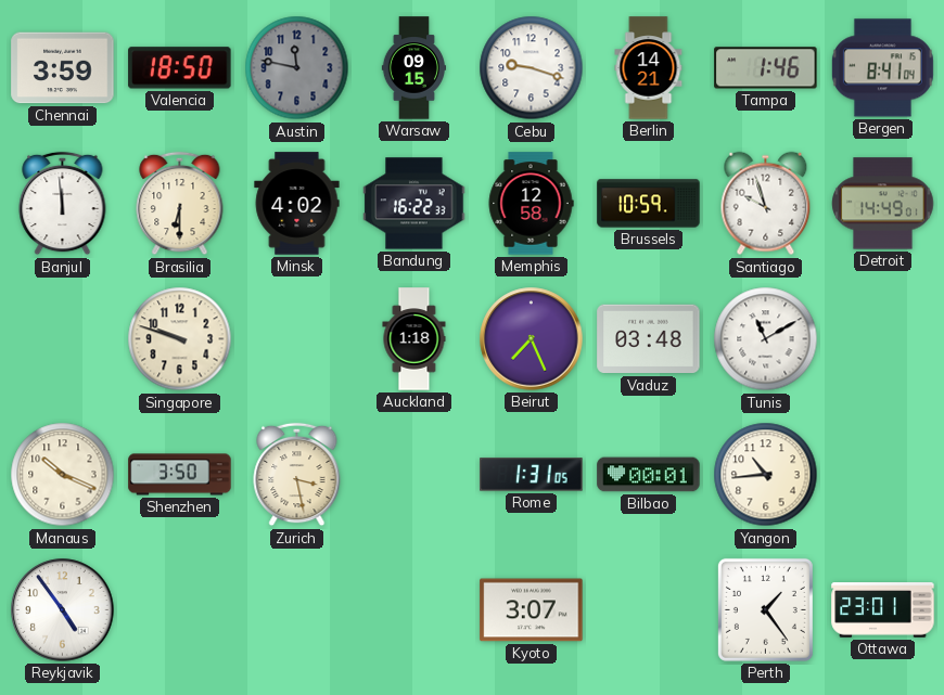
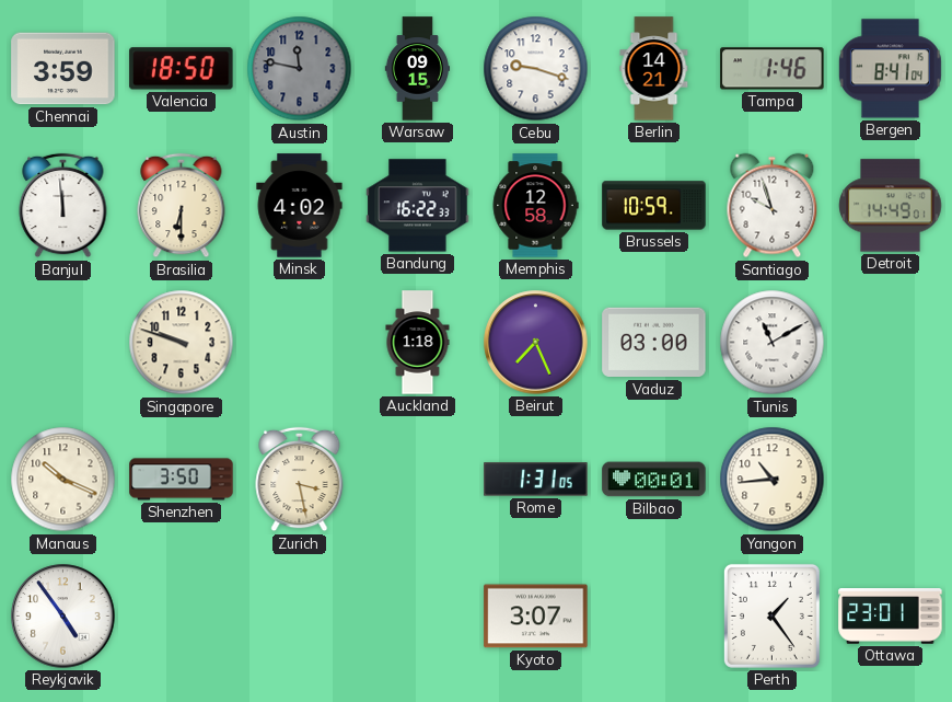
Vaduz: 03:48 -> 03:00 (654, 343)
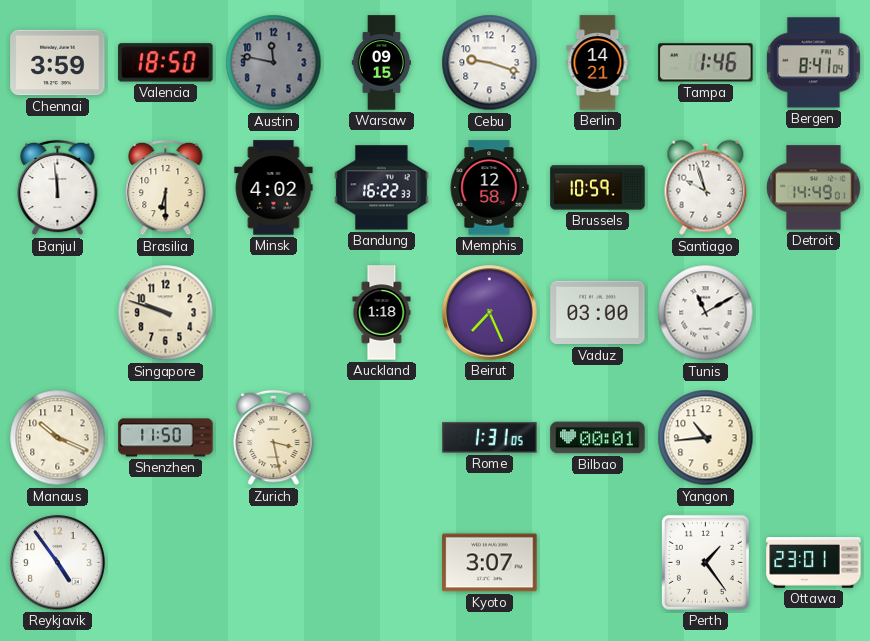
Shenzhen: 3:50 -> 11:50 (166, 438)
